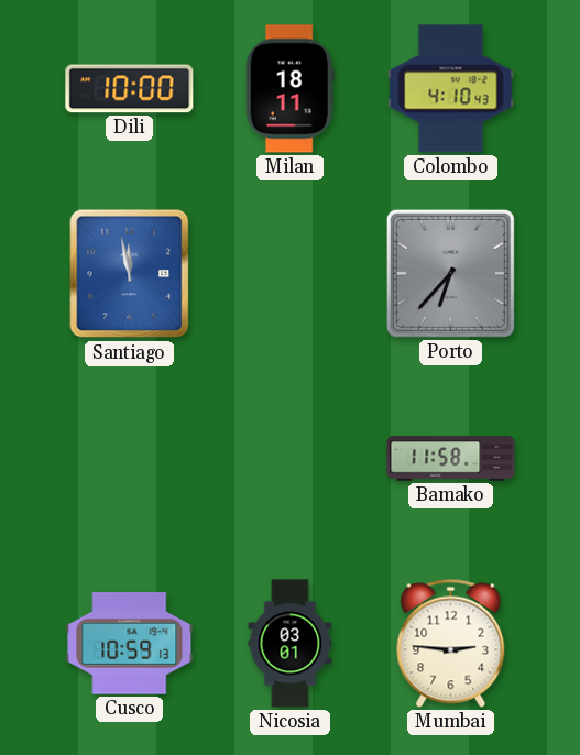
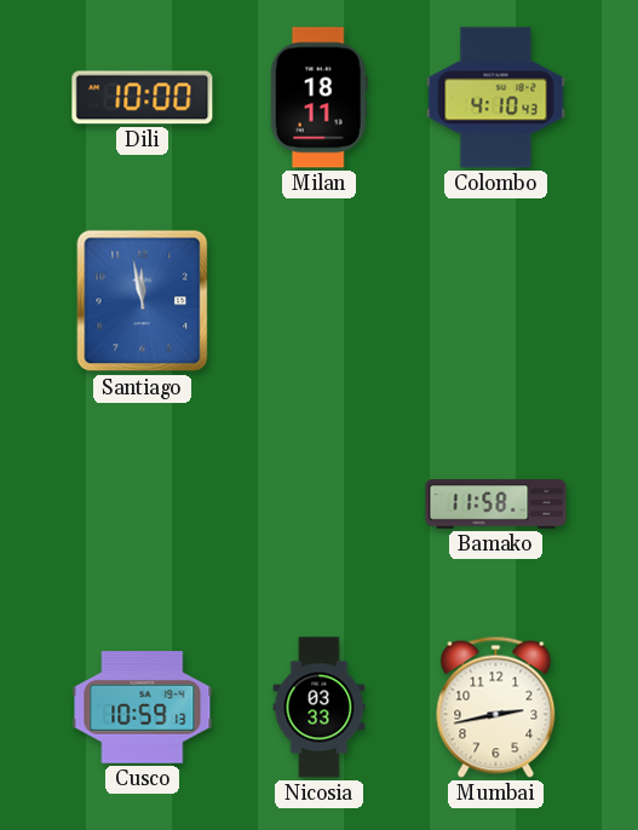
Porto: 6:37 -> none (450, 273)
Nicosia: 03:01 -> 03:33 (320, 708)
Mumbai: 2:46 -> 2:43 (496, 707)
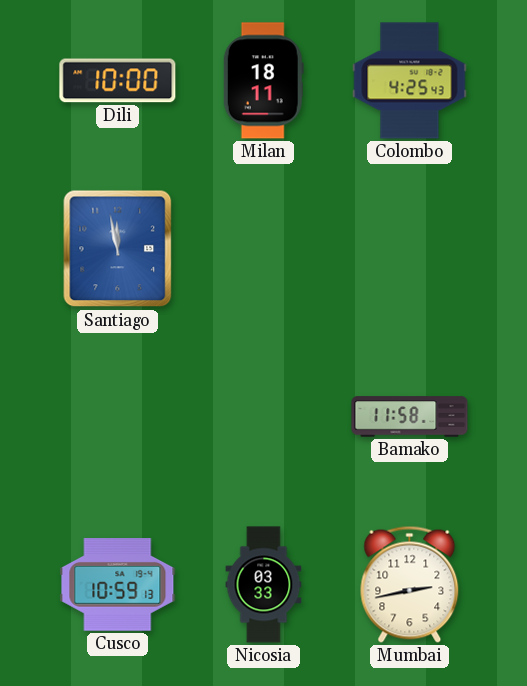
Colombo: 4:10 -> 4:25 (410, 81)
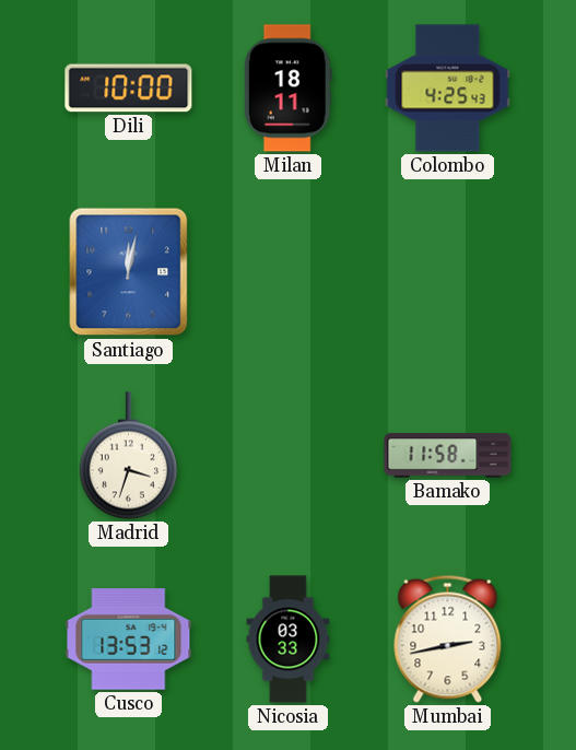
Santiago: 11:58 -> 12:02 (129, 272)
Madrid: none -> 3:33 (128, 456)
Cusco: 10:59 -> 13:53 (129, 640)
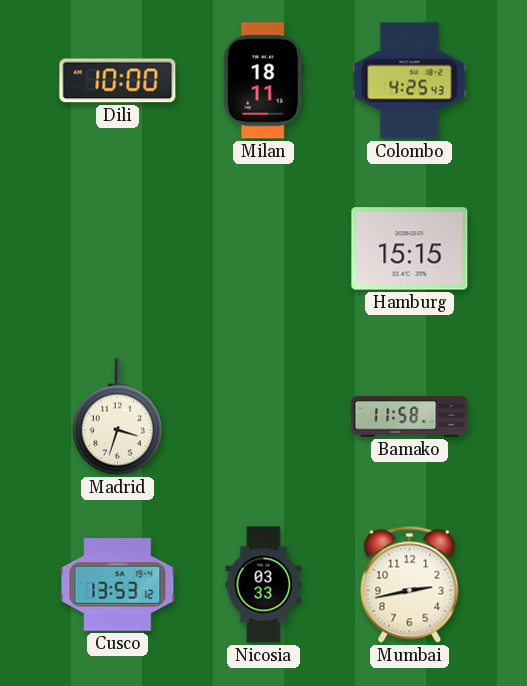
Santiago: 12:02 -> none (129, 272)
Hamburg: none -> 15:15 (410, 249)
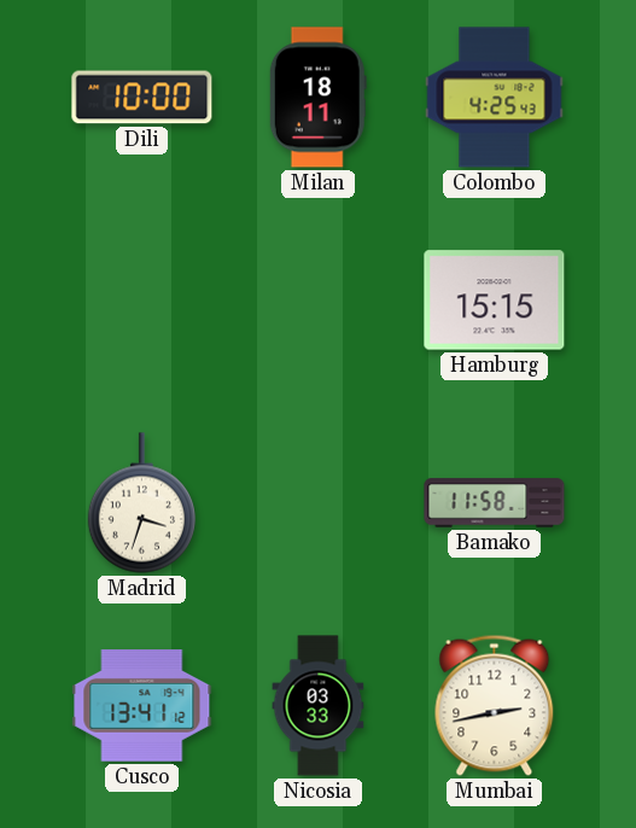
Cusco: 13:53 -> 13:41 (142, 706)
